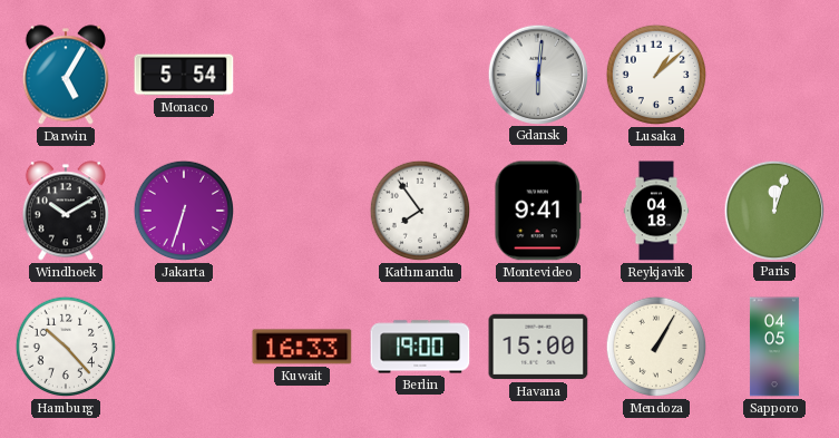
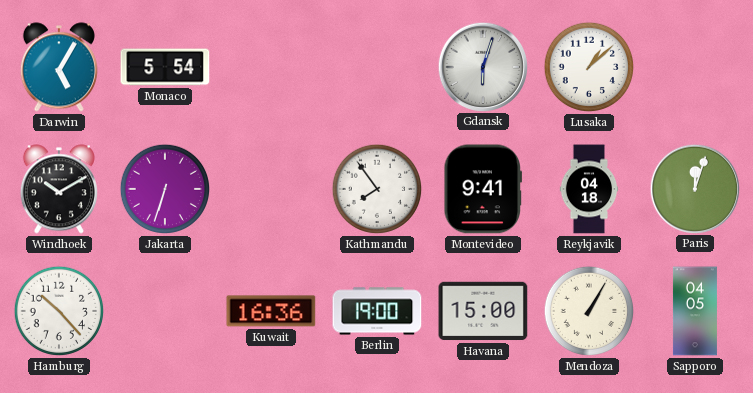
Gdansk: 6:01 -> 6:03 (482, 66)
Kuwait: 16:33 -> 16:36 (271, 311)
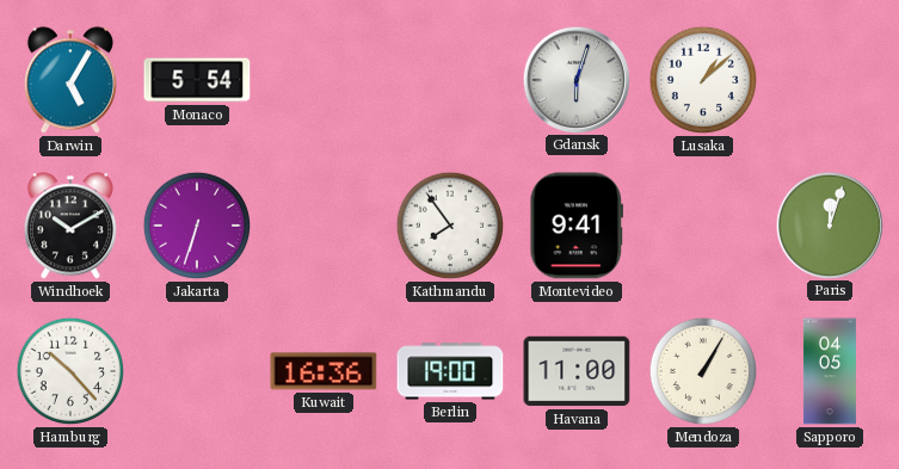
Reykjavik: 04:18 -> none (589, 189)
Havana: 15:00 -> 11:00 (577, 371)
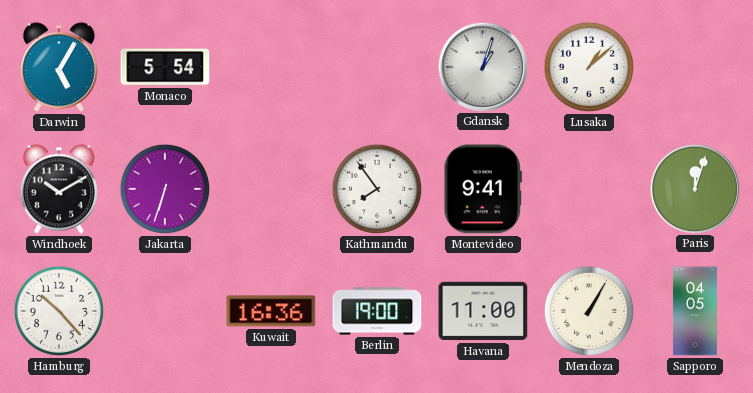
Gdansk: 6:03 -> 1:03 (482, 66)
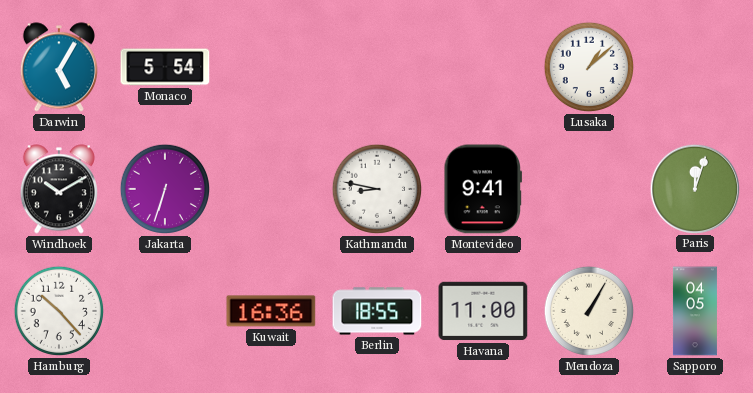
Gdansk: 1:03 -> none (482, 66)
Kathmandu: 7:54 -> 8:47 (377, 189)
Berlin: 19:00 -> 18:55 (377, 311)
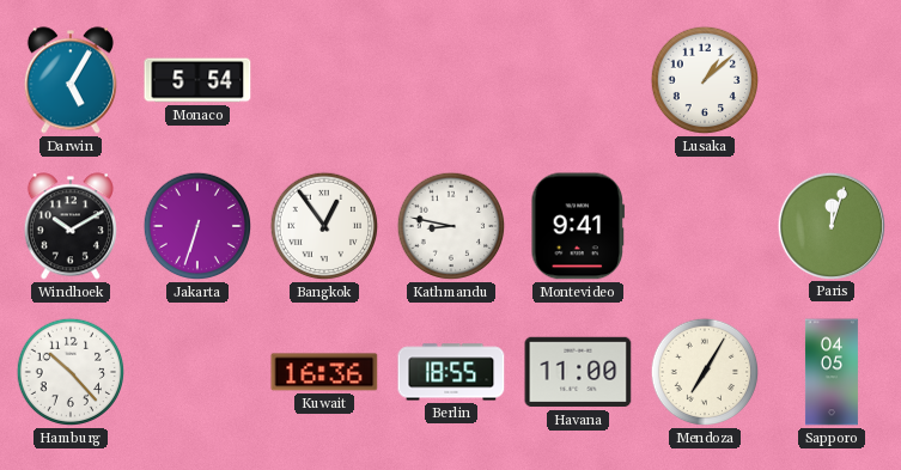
Bangkok: none -> 12:54 (324, 226)
Mendoza: 1:05 -> 7:05 (705, 372)
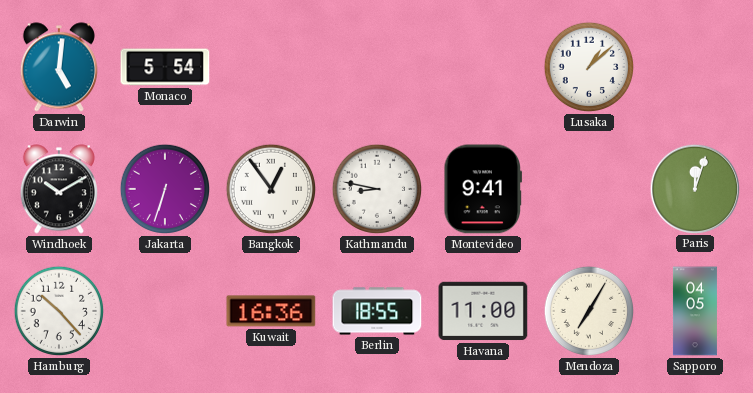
Darwin: 5:05 -> 5:01 (59, 67)
